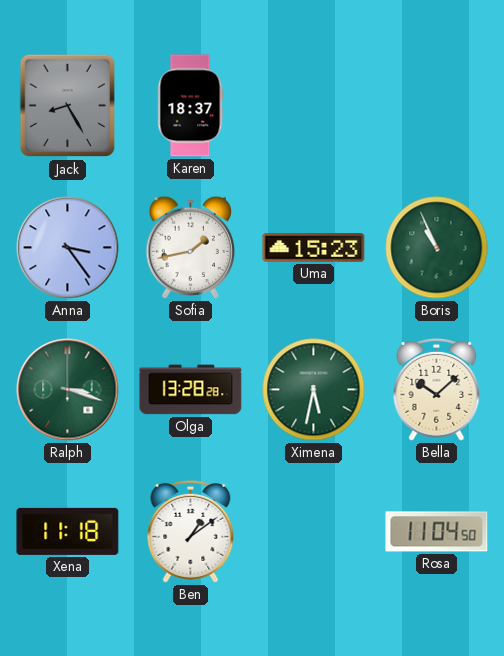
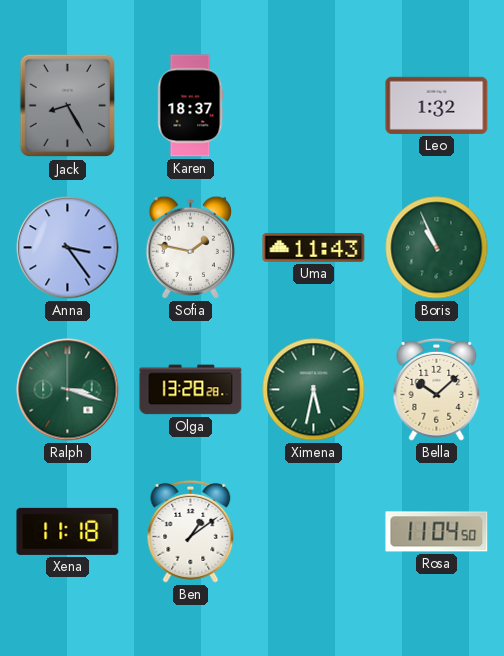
Leo: none -> 1:32 (437, 105)
Sofia: 1:43 -> 1:47 (190, 247)
Uma: 15:23 -> 11:43 (314, 248)
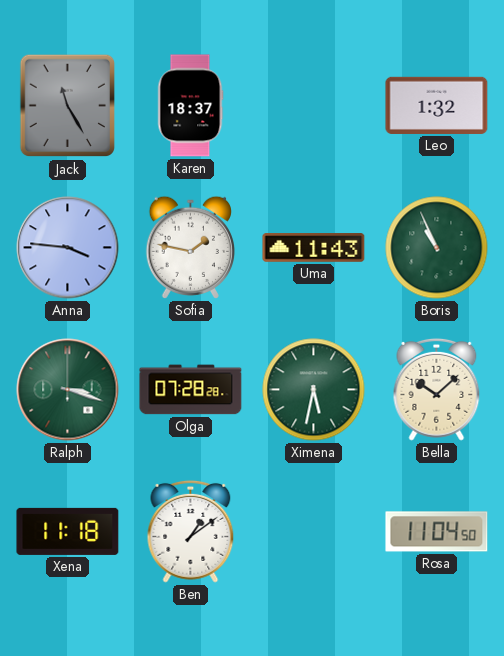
Jack: 8:25 -> 11:25 (67, 106)
Anna: 3:24 -> 3:46 (68, 248)
Olga: 13:28 -> 07:28 (191, 390)
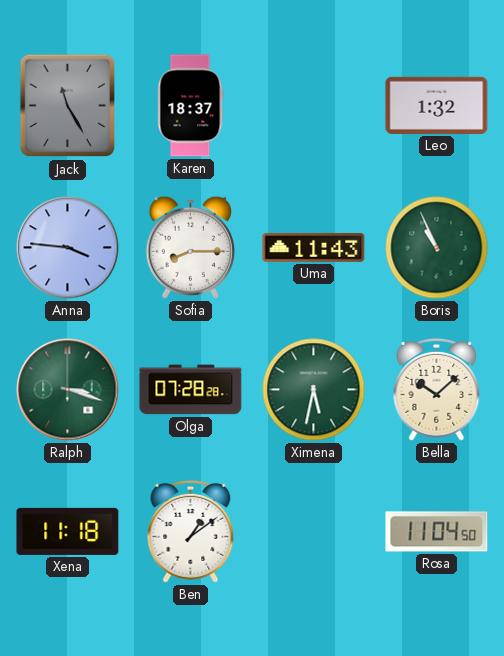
Sofia: 1:47 -> 8:15 (190, 247)
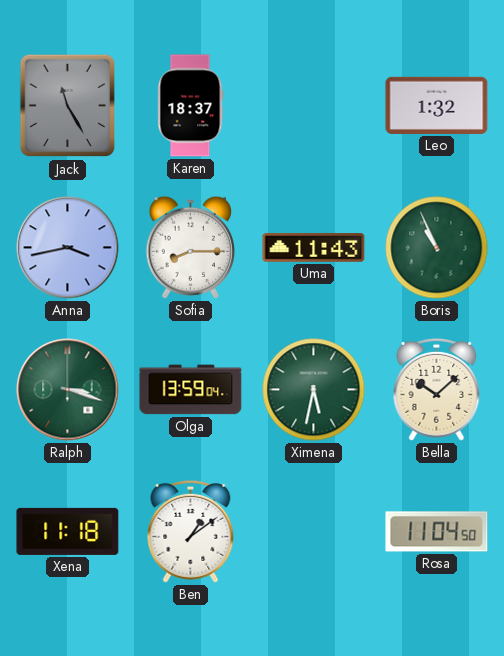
Anna: 3:46 -> 3:43 (68, 248)
Olga: 07:28 -> 13:59 (191, 390)
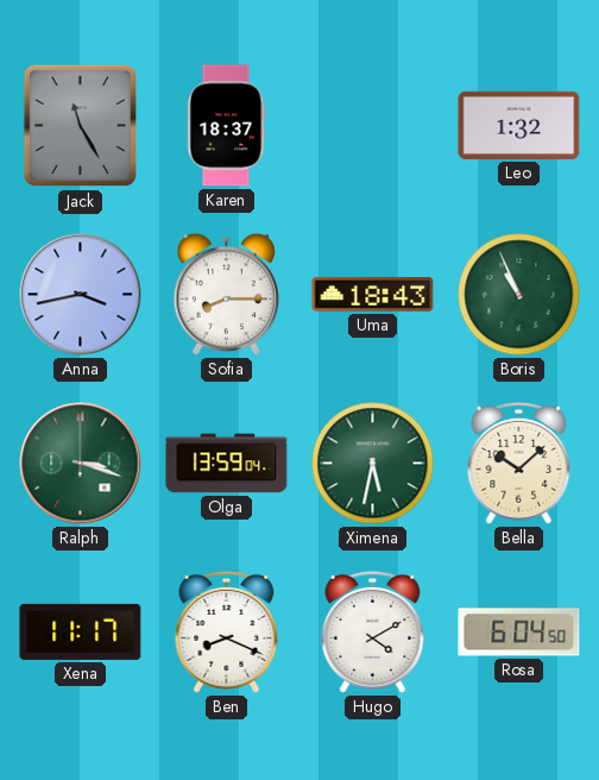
Uma: 11:43 -> 18:43 (373, 295)
Xena: 11:18 -> 11:17 (81, 631)
Ben: 1:09 -> 8:19 (227, 631)
Hugo: none -> 4:10 (373, 631)
Rosa: 11:04 -> 6:04 (519, 633)
